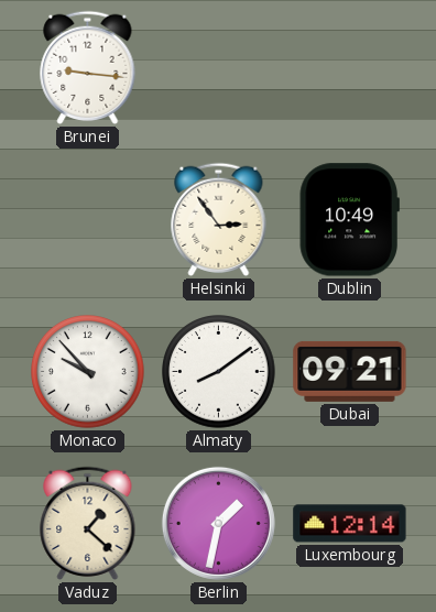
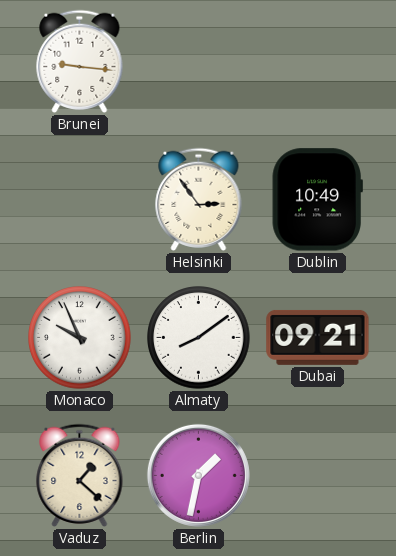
Monaco: 9:53 -> 9:56 (80, 338)
Luxembourg: 12:14 -> none (350, 524)
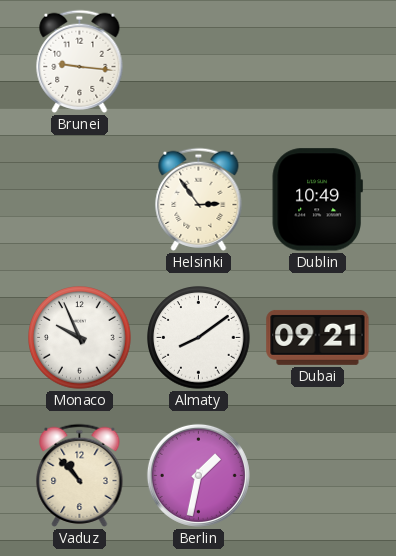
Vaduz: 1:22 -> 10:53 (80, 475)
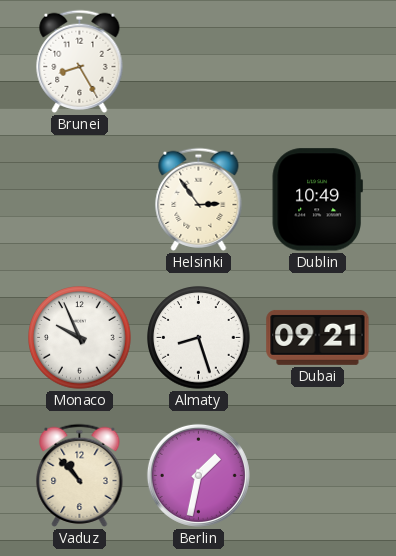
Brunei: 9:16 -> 8:25 (80, 61)
Almaty: 8:09 -> 8:27 (199, 338)
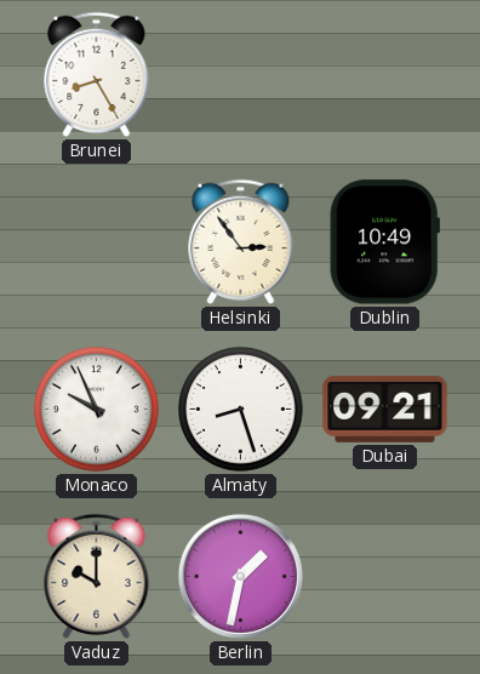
Vaduz: 10:53 -> 10:00 (97, 576)
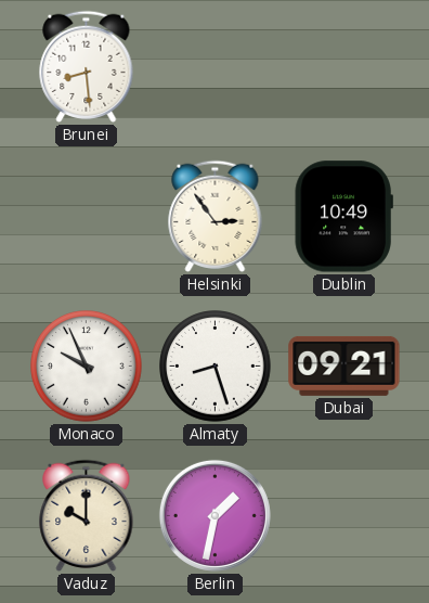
Brunei: 8:25 -> 8:29 (87, 66)
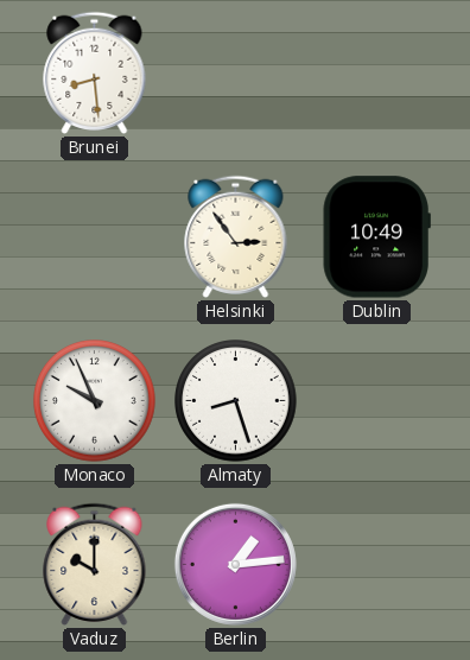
Dubai: 09:21 -> none (344, 365)
Berlin: 1:32 -> 1:14 (235, 564)
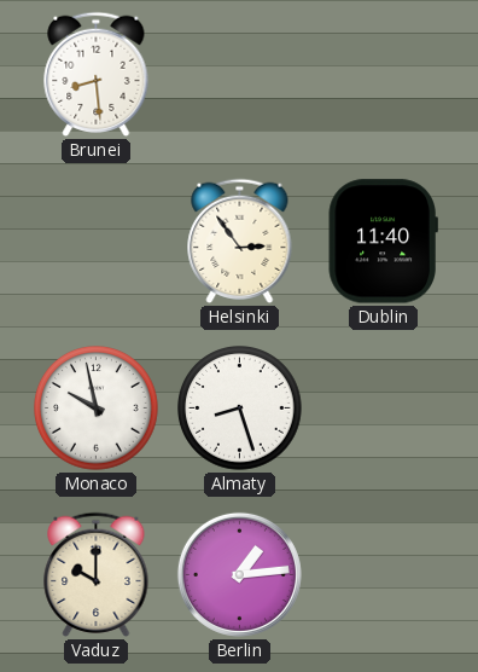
Dublin: 10:49 -> 11:40 (383, 242)
Monaco: 9:56 -> 9:58 (97, 409)
